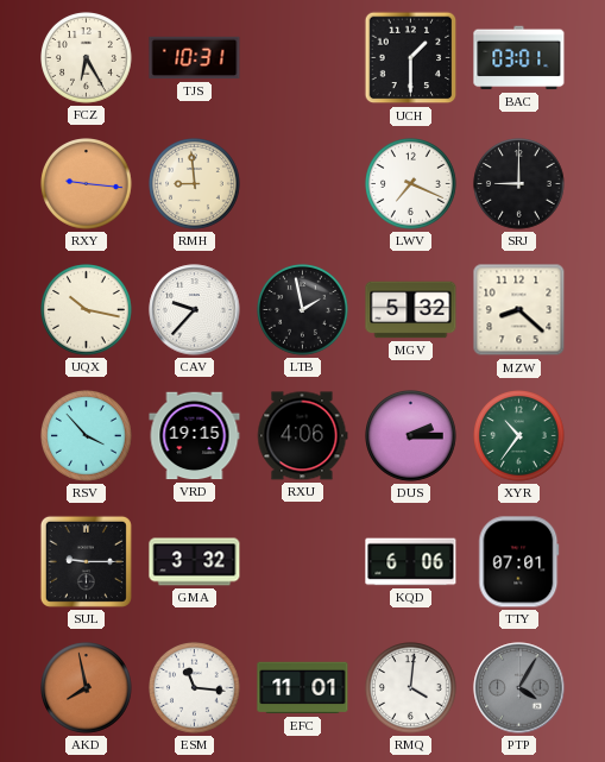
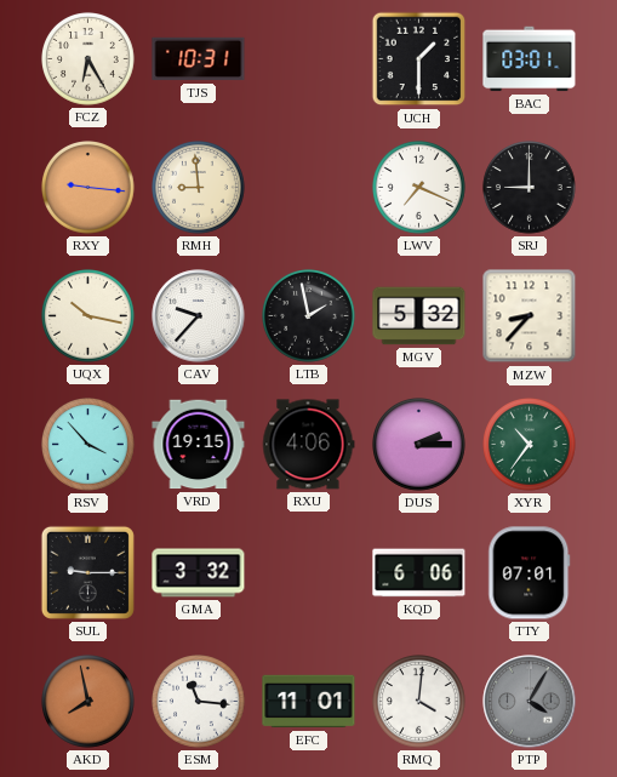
MZW: 8:22 -> 8:37 (530, 316)
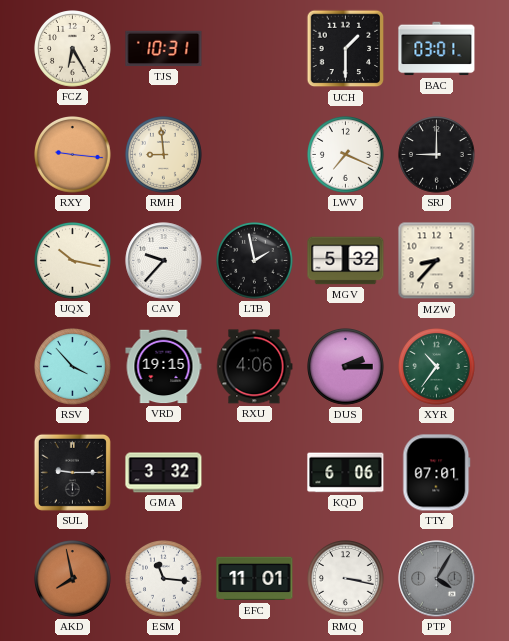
RMQ: 4:01 -> 3:17 (346, 579)
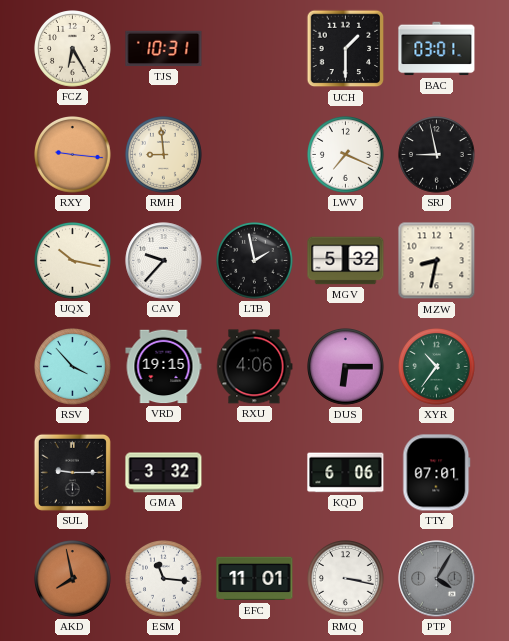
SRJ: 9:00 -> 8:58 (437, 155)
MZW: 8:37 -> 8:32 (437, 261)
DUS: 2:15 -> 6:15 (346, 367)
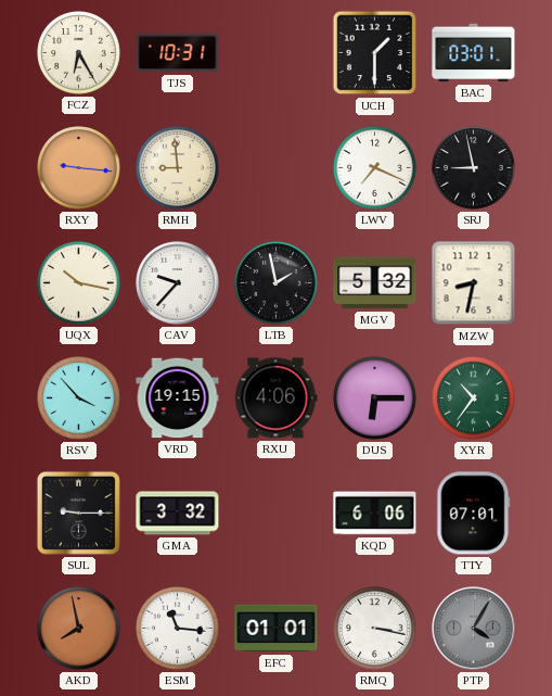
EFC: 11:01 -> 01:01 (277, 629)
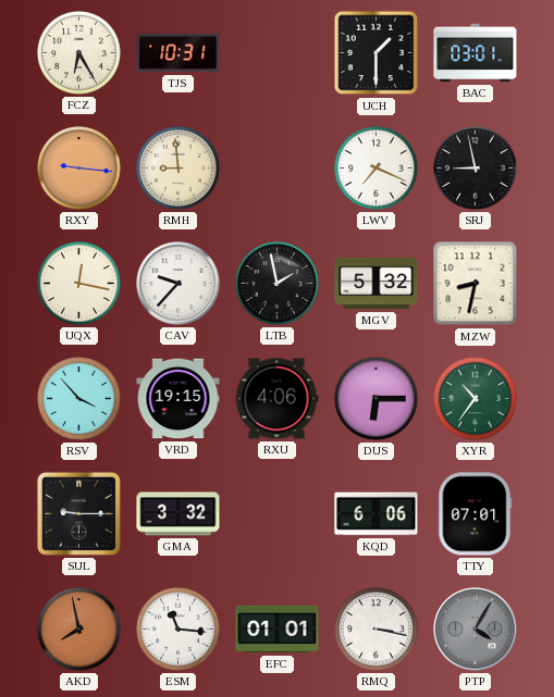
UQX: 10:17 -> 12:17 (79, 284)
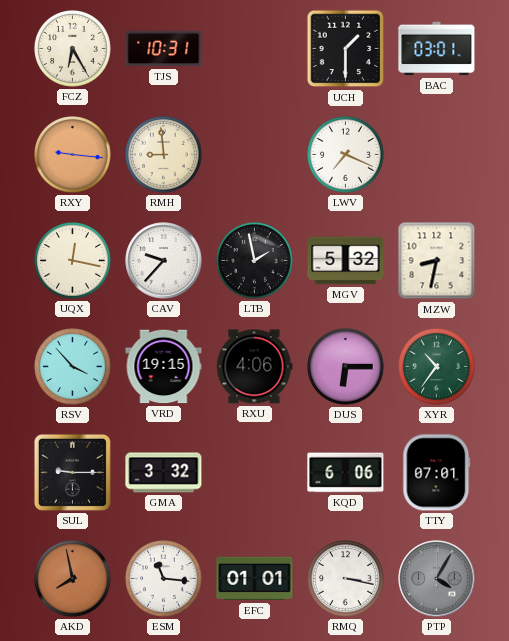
SRJ: 8:58 -> none (476, 169)
